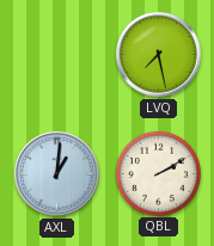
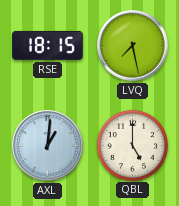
RSE: none -> 18:15 (48, 45)
QBL: 2:10 -> 5:00 (132, 145)
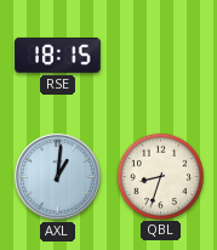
LVQ: 7:28 -> none (133, 46)
QBL: 5:00 -> 8:33 (160, 176)
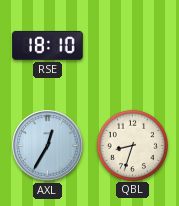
RSE: 18:15 -> 18:10 (48, 45)
AXL: 1:01 -> 12:35 (48, 146)
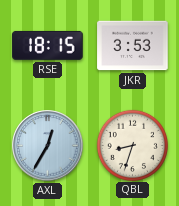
RSE: 18:10 -> 18:15 (48, 45)
JKR: none -> 3:53 (133, 46)
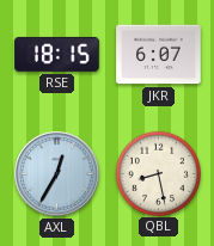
JKR: 3:53 -> 6:07 (159, 55)
QBL: 8:33 -> 8:28 (158, 173)
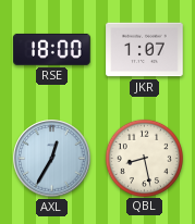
RSE: 18:15 -> 18:00 (52, 49)
JKR: 6:07 -> 1:07 (145, 50)
